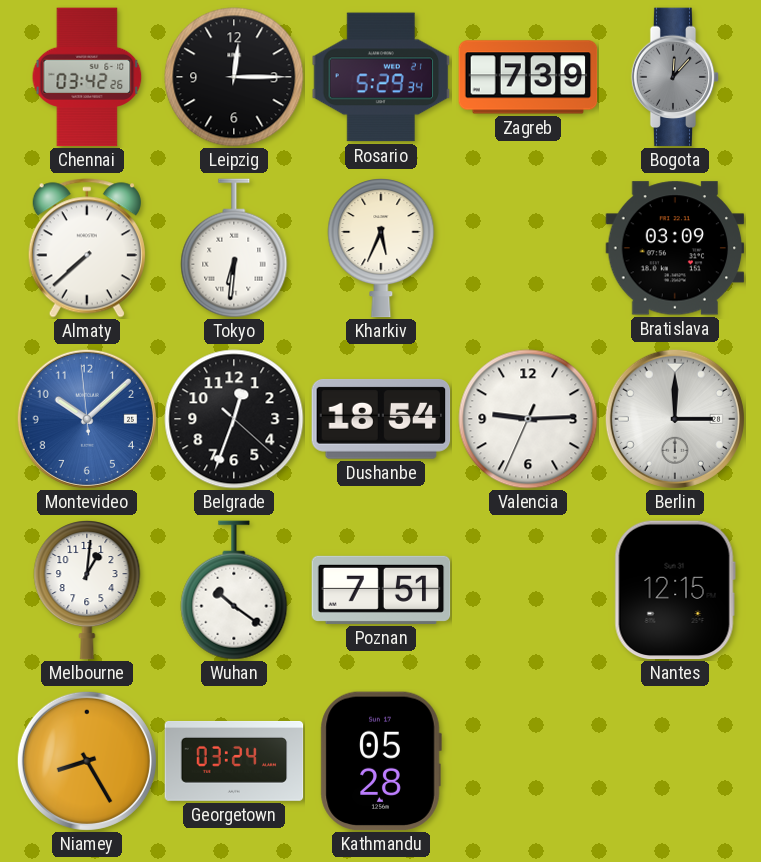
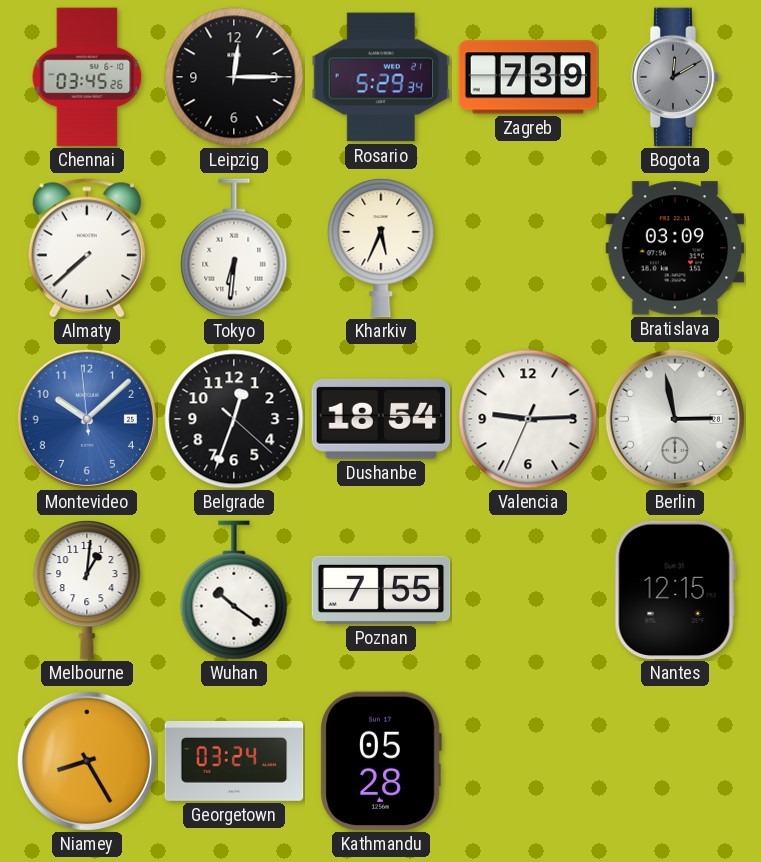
Chennai: 03:42 -> 03:45 (87, 77)
Bogota: 12:07 -> 12:10 (675, 77)
Berlin: 3:00 -> 2:58 (675, 419)
Poznan: 7:51 -> 7:55 (381, 590)
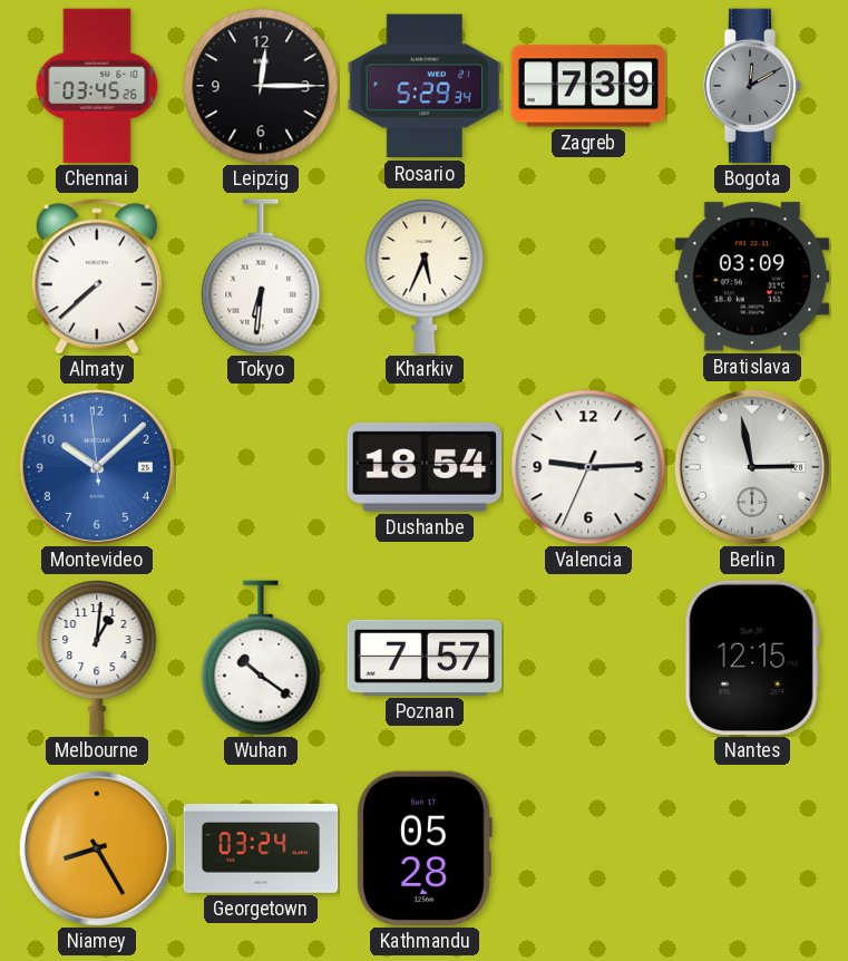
Belgrade: 12:33 -> none (234, 419)
Poznan: 7:55 -> 7:57 (425, 658)
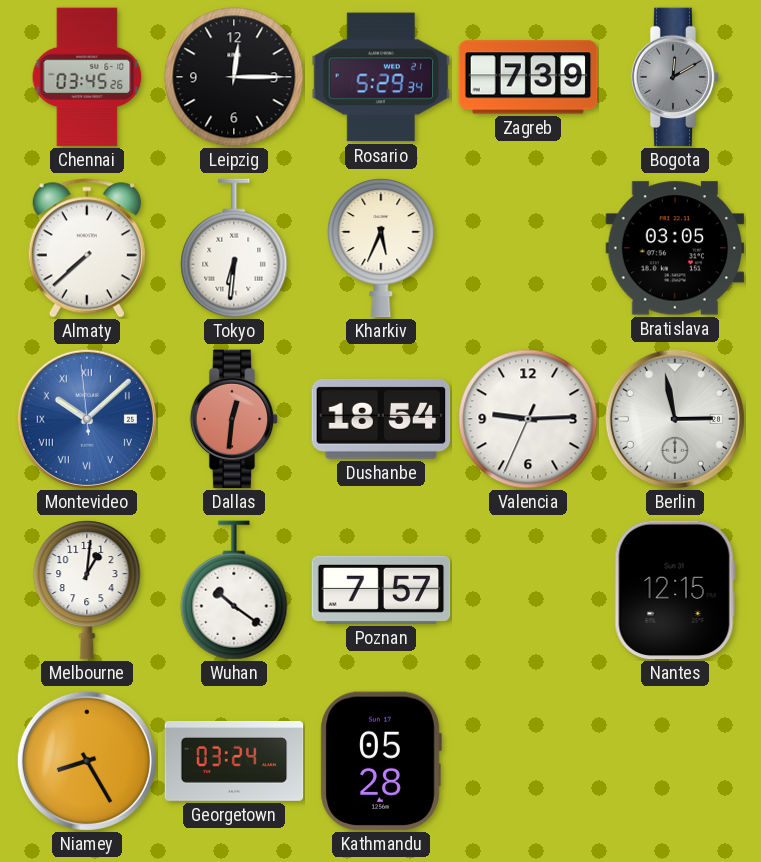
Bratislava: 03:09 -> 03:05 (675, 248)
Montevideo numerals: Arabic -> Roman (87, 419)
Dallas: none -> 12:31 (234, 419)
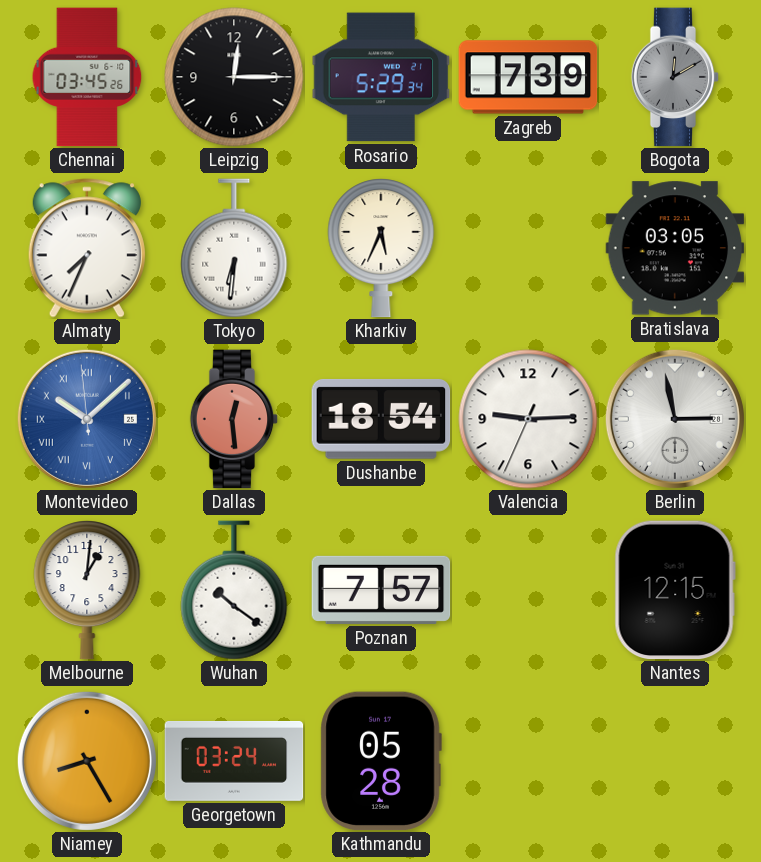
Almaty: 7:38 -> 7:34 (87, 248)
Dallas: 12:31 -> 12:29 (234, 419)
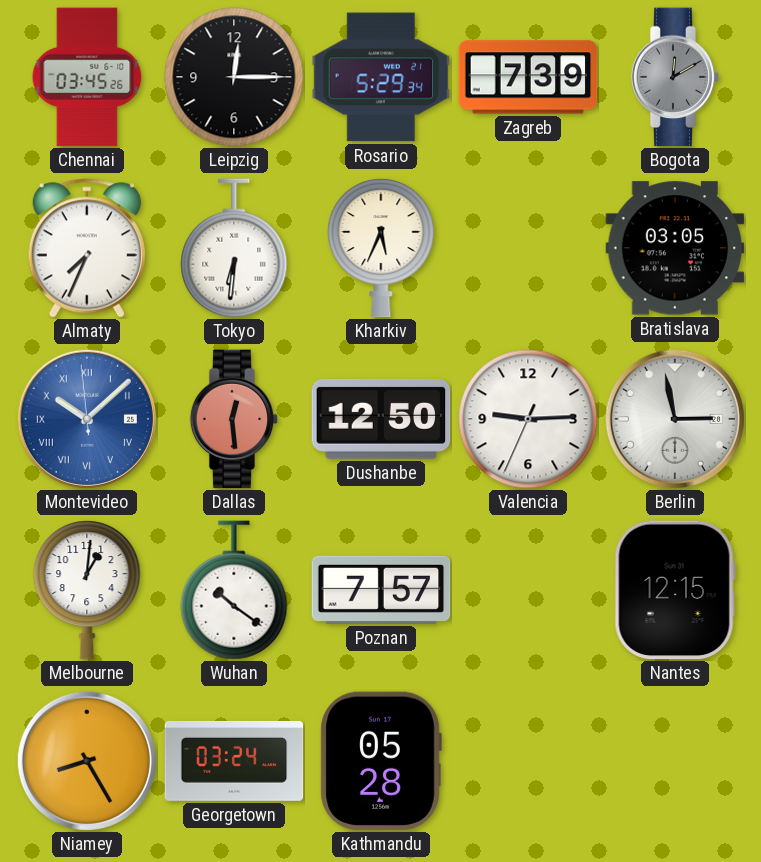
Dushanbe: 18:54 -> 12:50 (381, 419)
